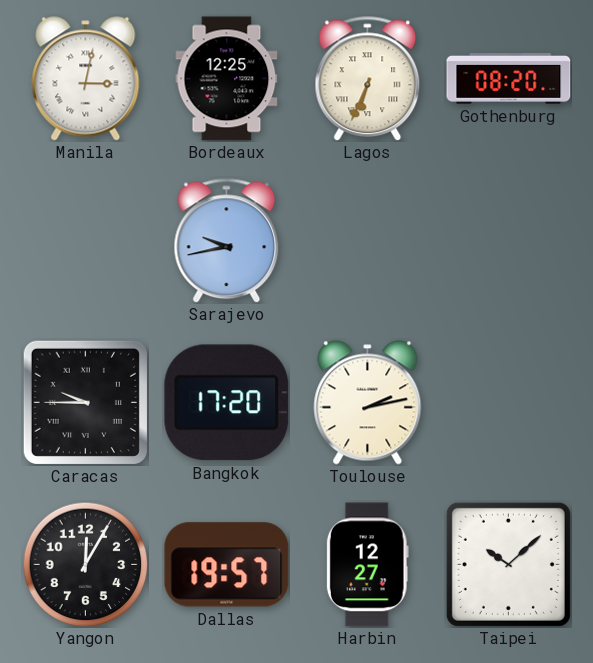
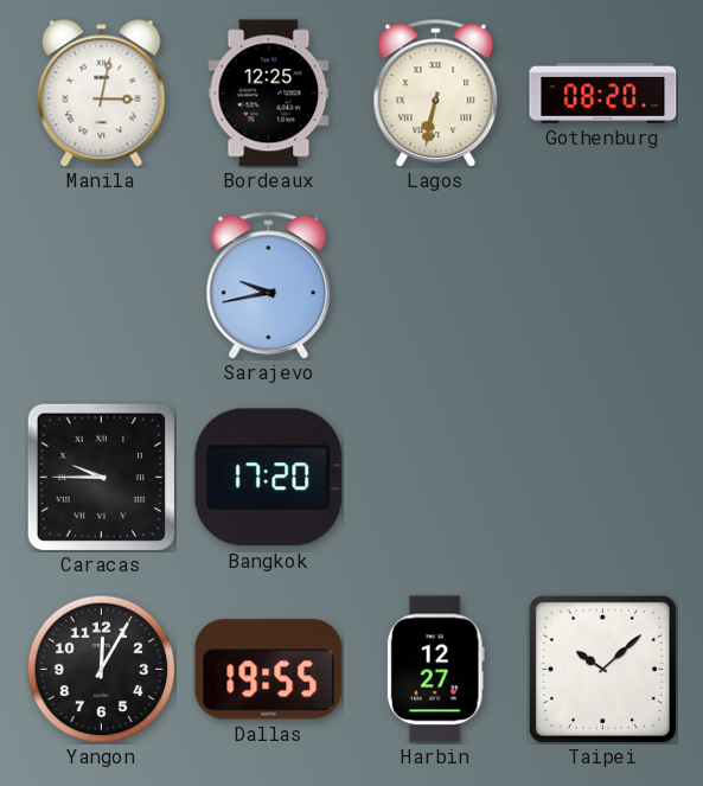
Lagos: 6:34 -> 6:32 (436, 94)
Toulouse: 2:13 -> none (368, 403)
Dallas: 19:57 -> 19:55 (269, 670)
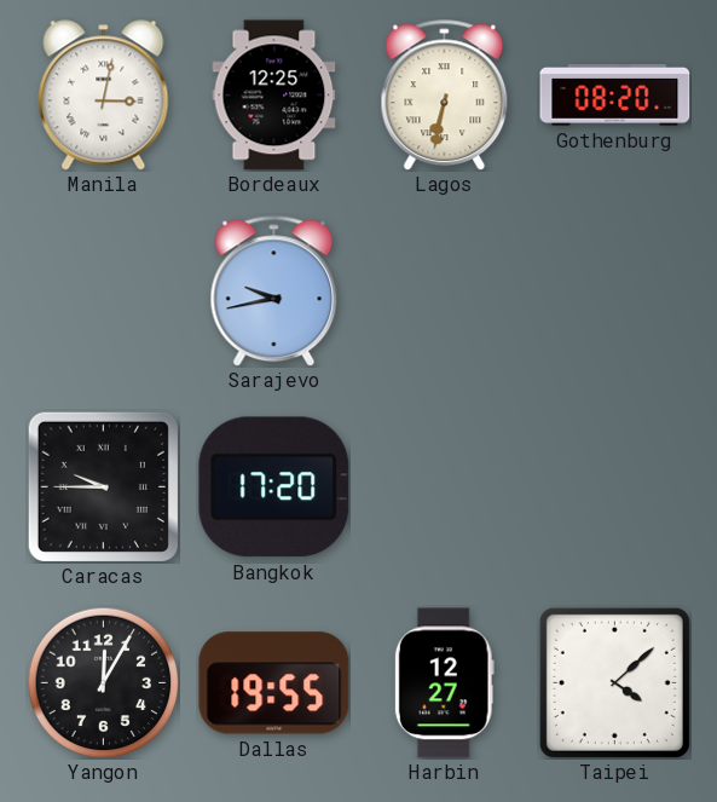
Taipei: 10:08 -> 4:08 (614, 682)
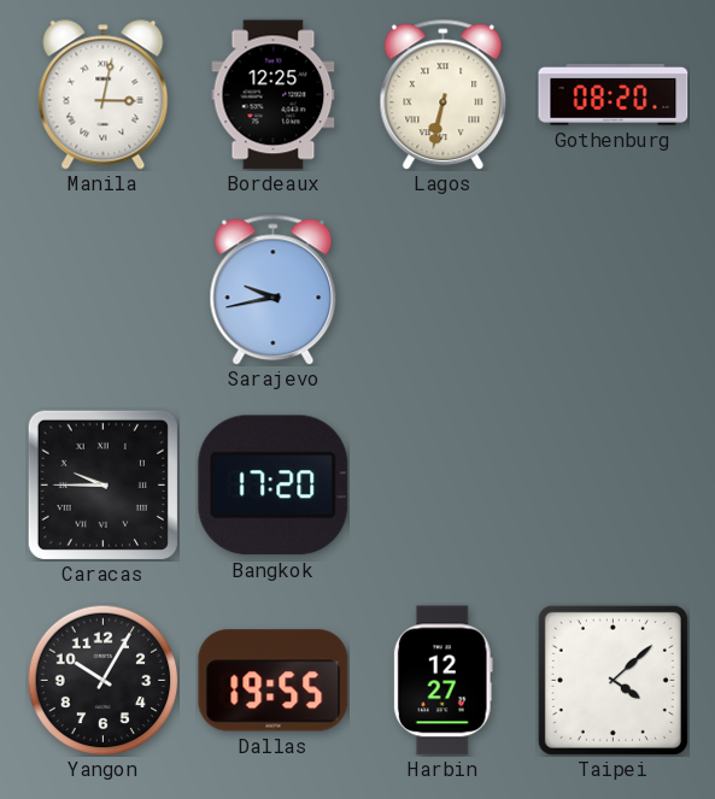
Yangon: 12:05 -> 10:05 (102, 680)
